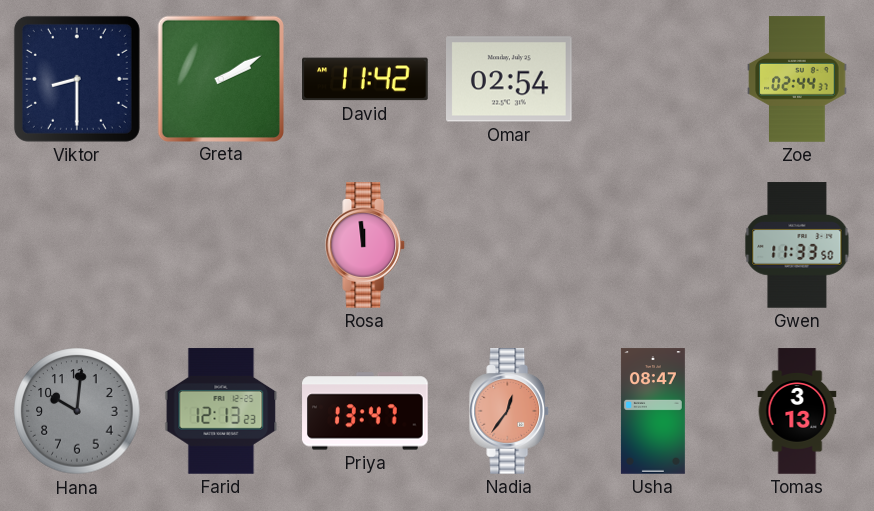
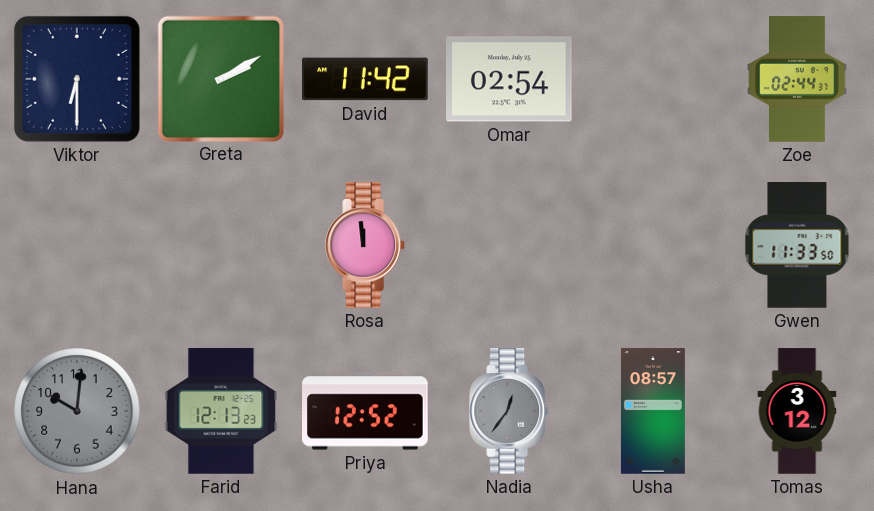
Viktor: 8:30 -> 6:30 (77, 79)
Priya: 13:47 -> 12:52 (365, 411)
Nadia dial: salmon -> grey (510, 411)
Usha: 08:47 -> 08:57 (653, 411)
Tomas: 3:13 -> 3:12 (797, 411)
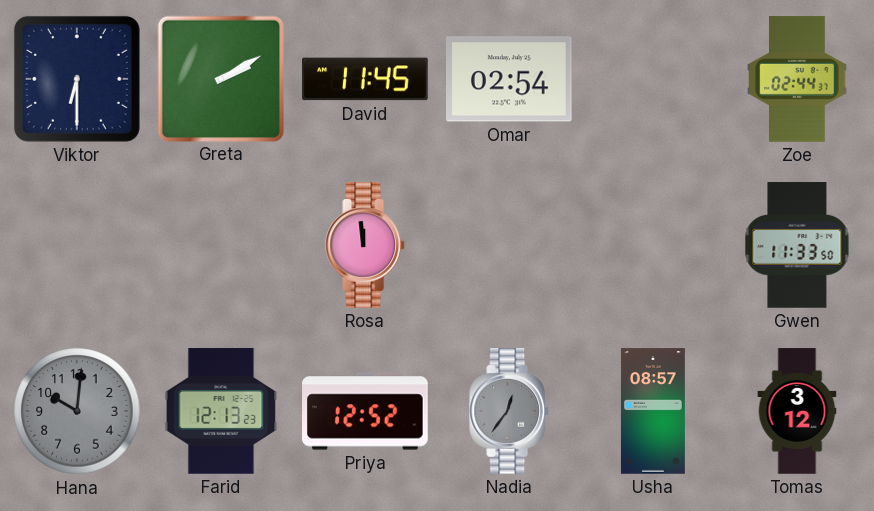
David: 11:42 -> 11:45 (365, 79)
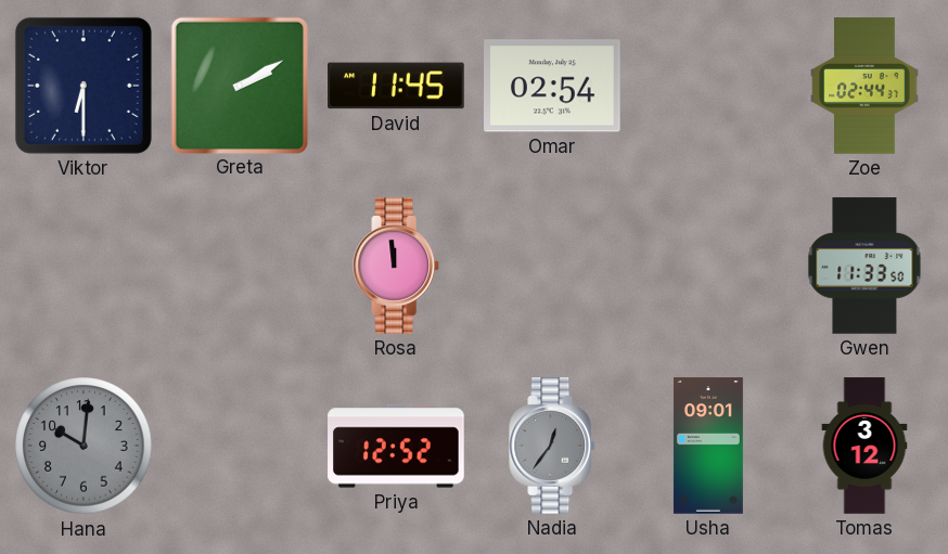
Farid: 12:13 -> none (221, 411)
Usha: 08:57 -> 09:01 (708, 446)
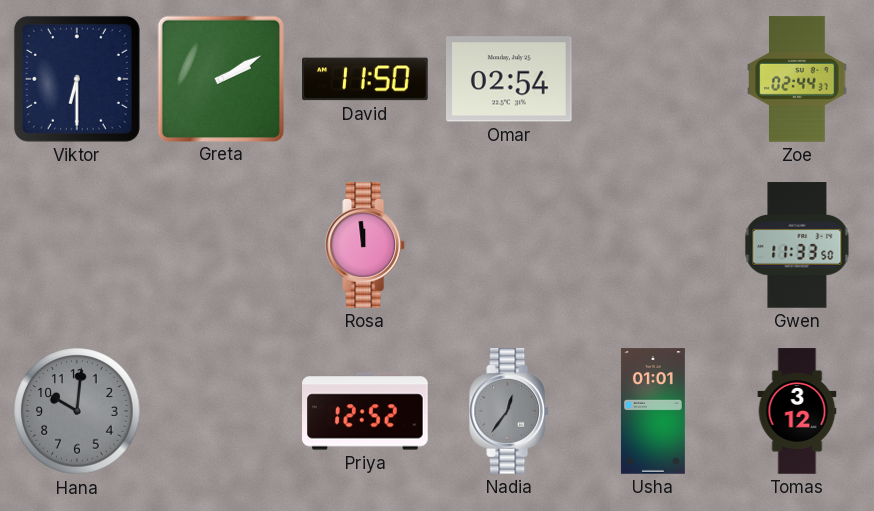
David: 11:45 -> 11:50 (365, 79)
Usha: 09:01 -> 01:01 (653, 411)
